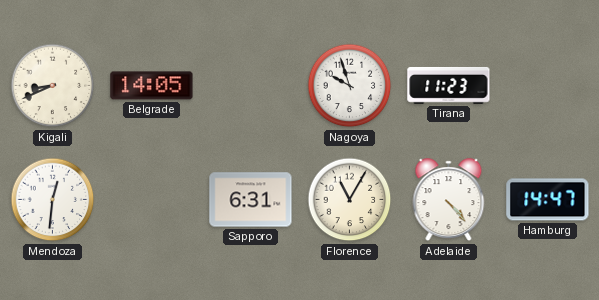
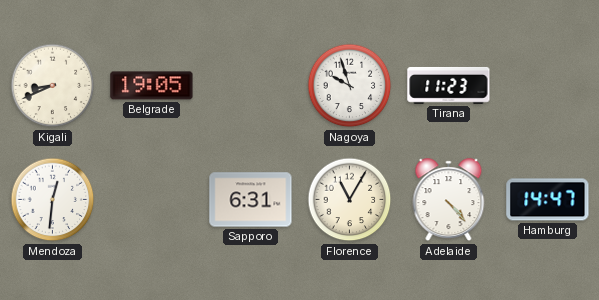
Belgrade: 14:05 -> 19:05 (152, 86)
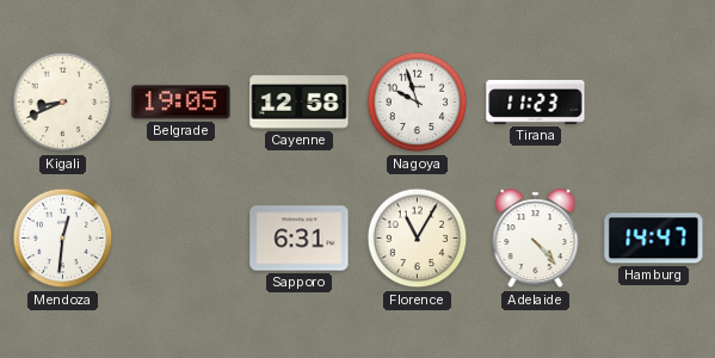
Cayenne: none -> 12:58 (300, 103)
